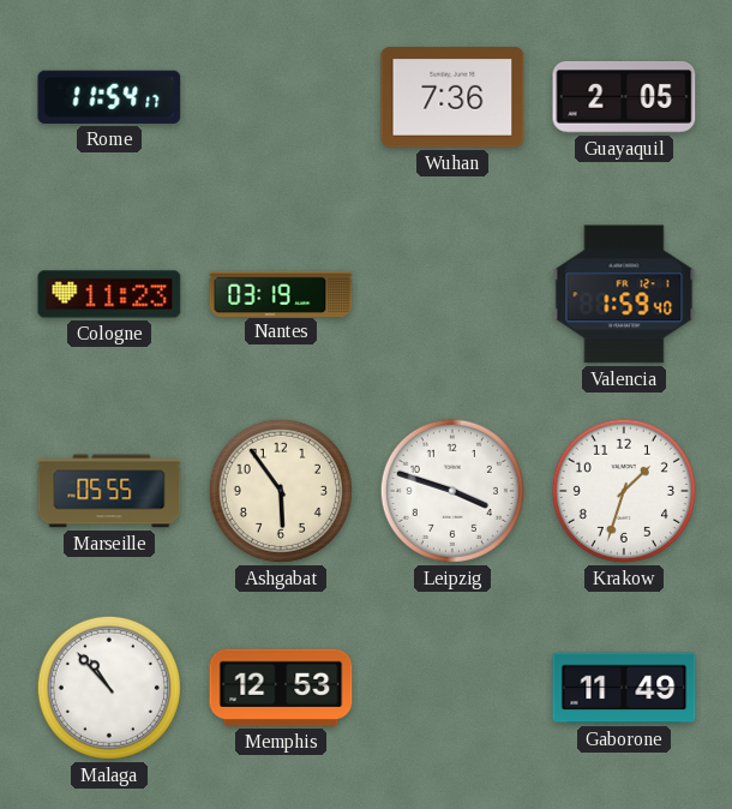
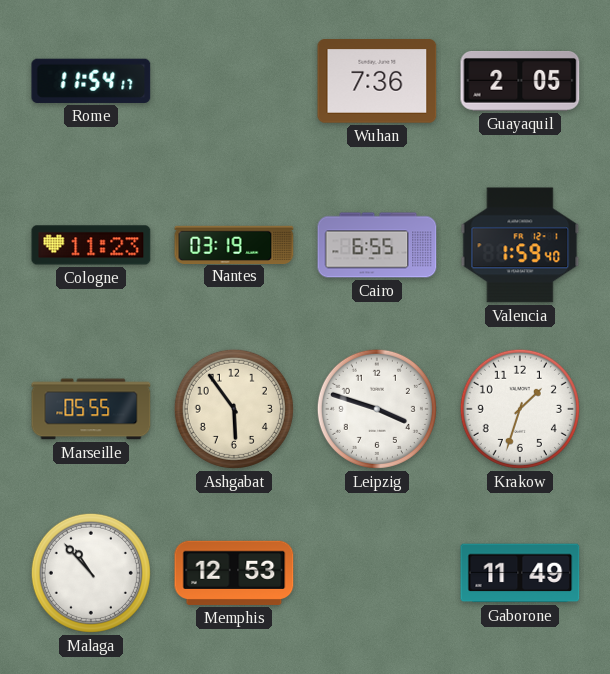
Cairo: none -> 6:55 (377, 245)
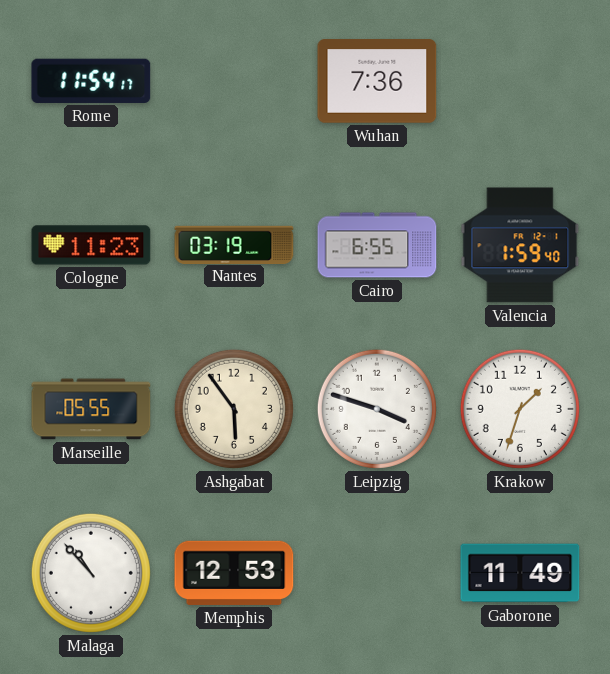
Guayaquil: 2:05 -> none (520, 82)
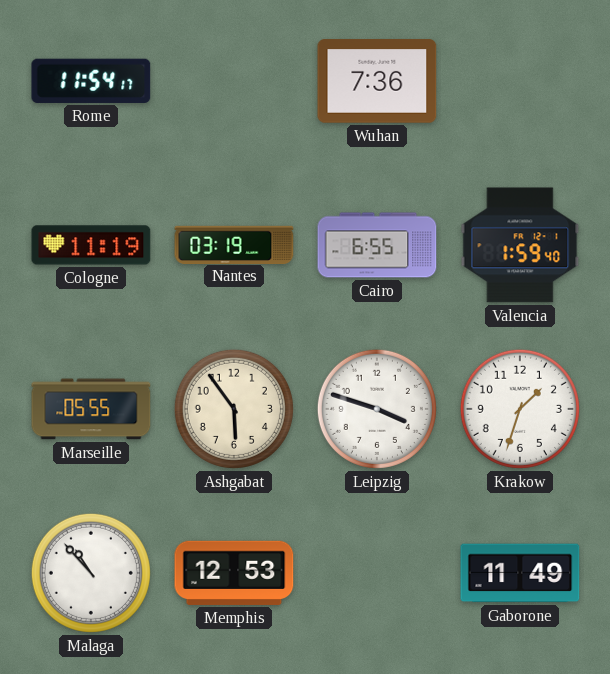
Cologne: 11:23 -> 11:19 (91, 245)
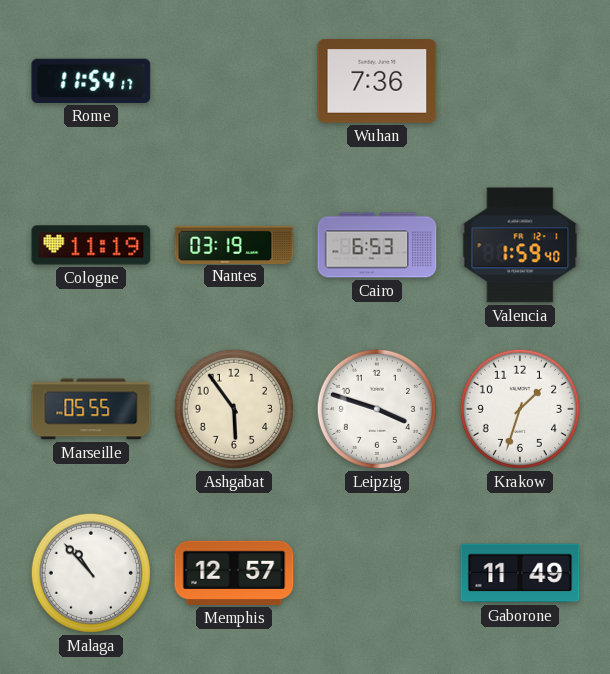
Cairo: 6:55 -> 6:53 (377, 245)
Memphis: 12:53 -> 12:57 (234, 573)
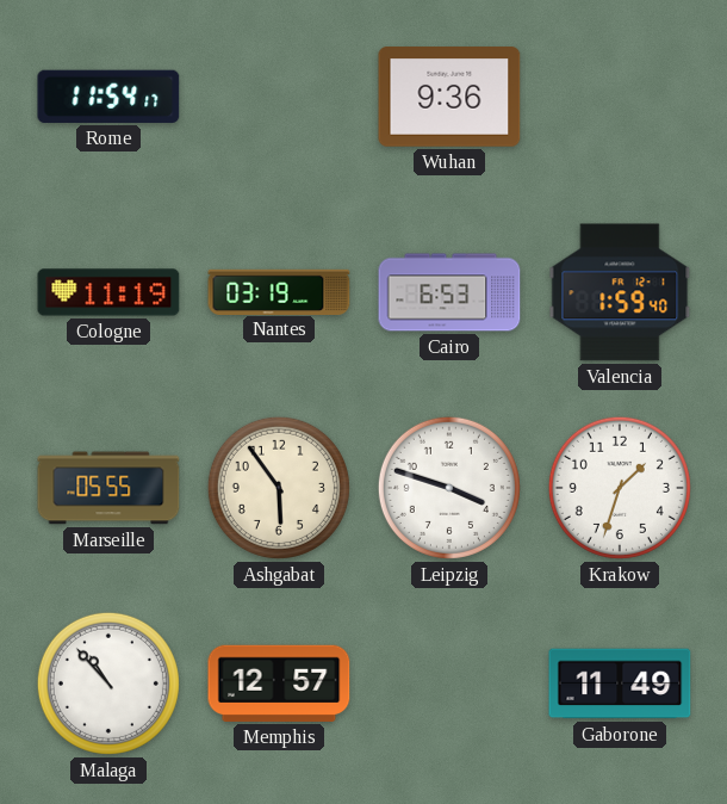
Wuhan: 7:36 -> 9:36 (449, 97)
